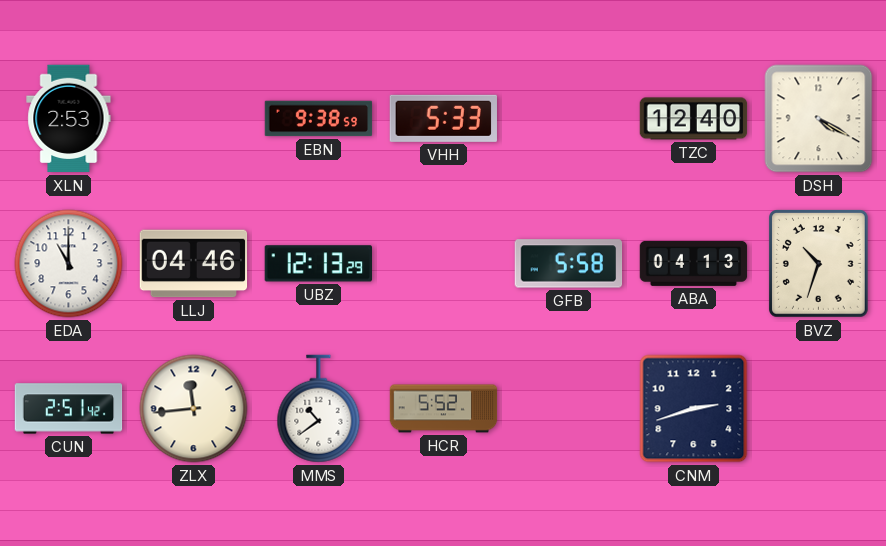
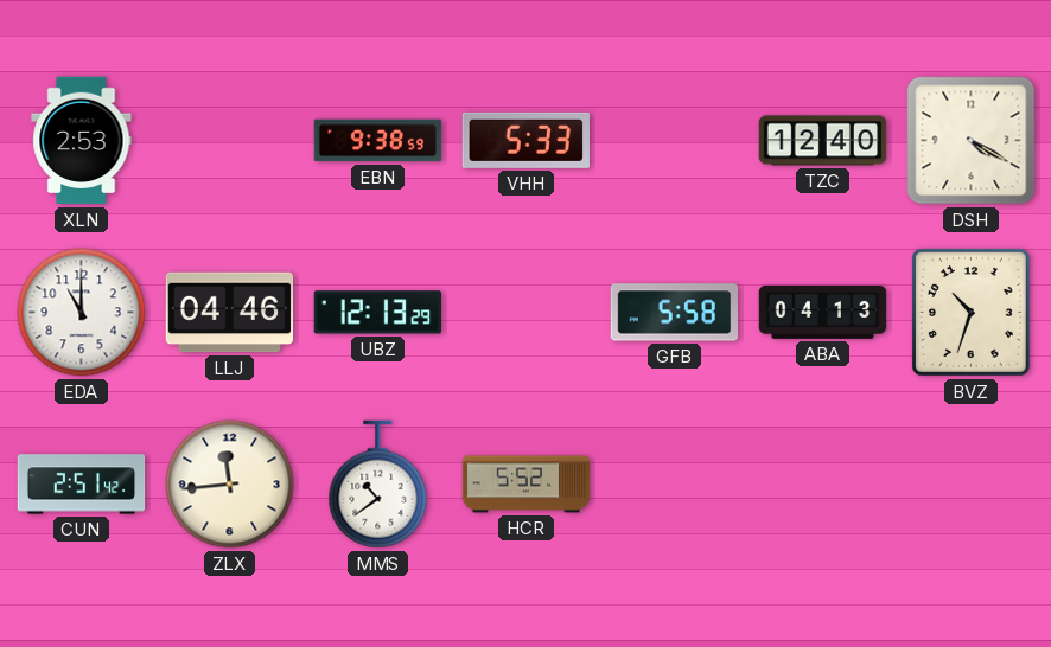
CNM: 2:42 -> none (694, 409)
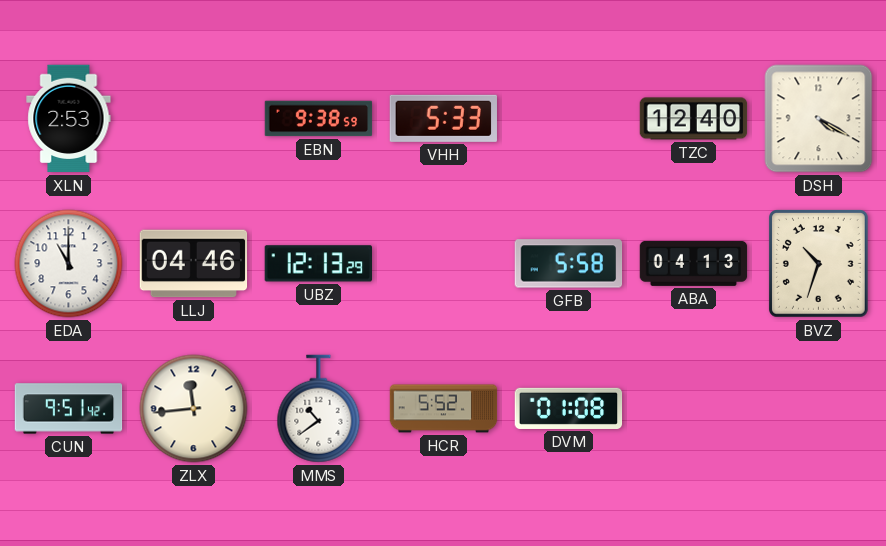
CUN: 2:51 -> 9:51 (69, 409)
DVM: none -> 01:08 (569, 408)
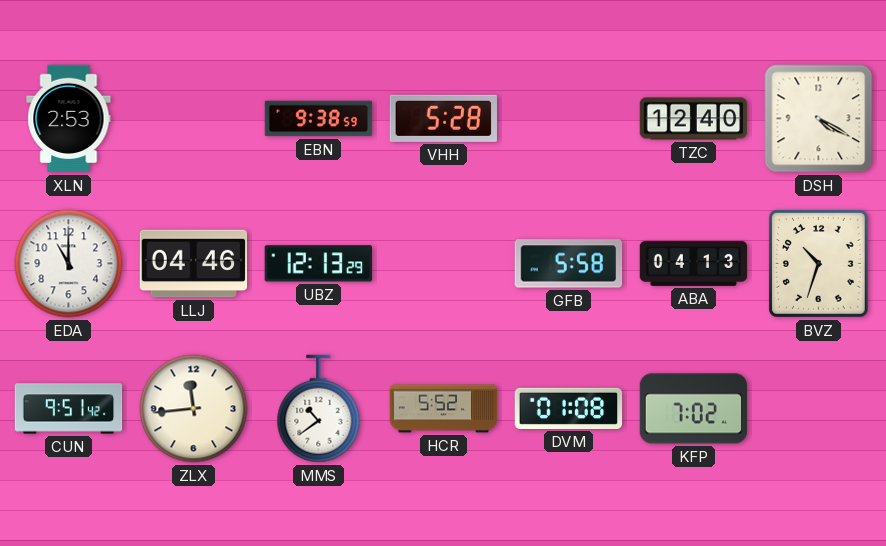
VHH: 5:33 -> 5:28 (443, 118)
KFP: none -> 7:02 (694, 409)
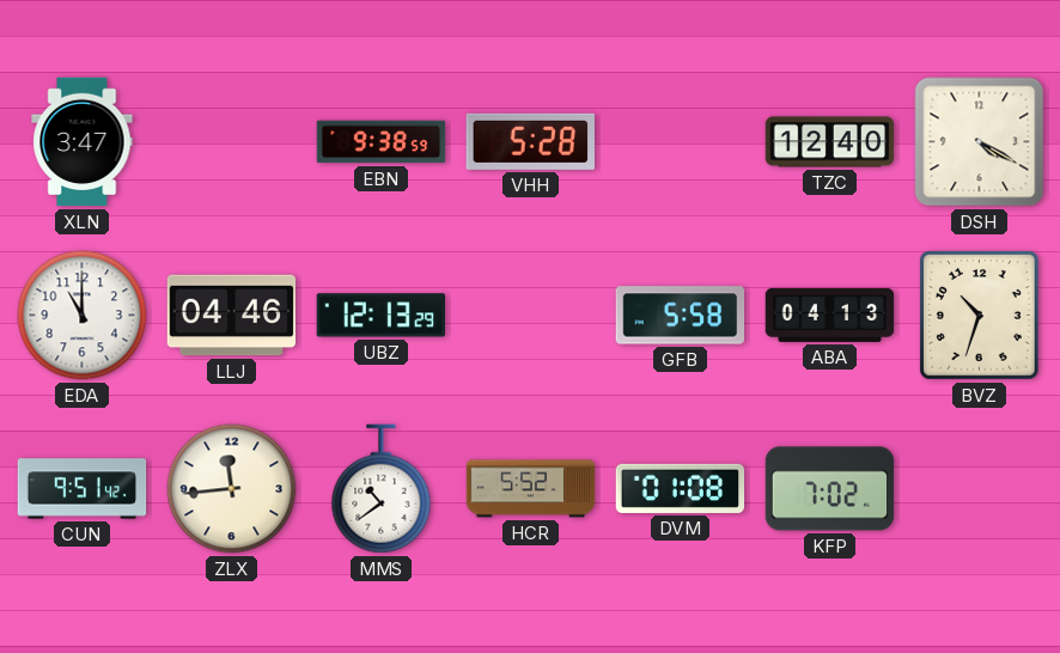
XLN: 2:53 -> 3:47 (83, 142)
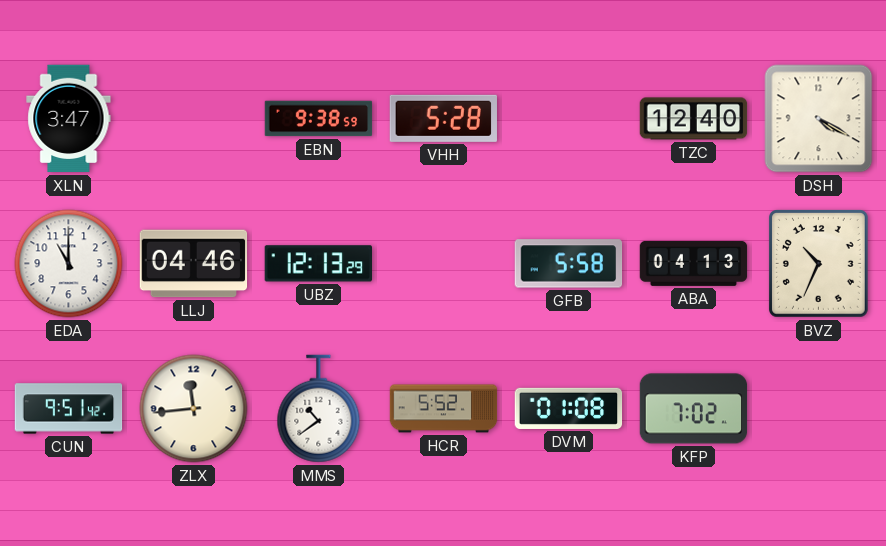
BVZ: 10:33 -> 10:34 (819, 264)
